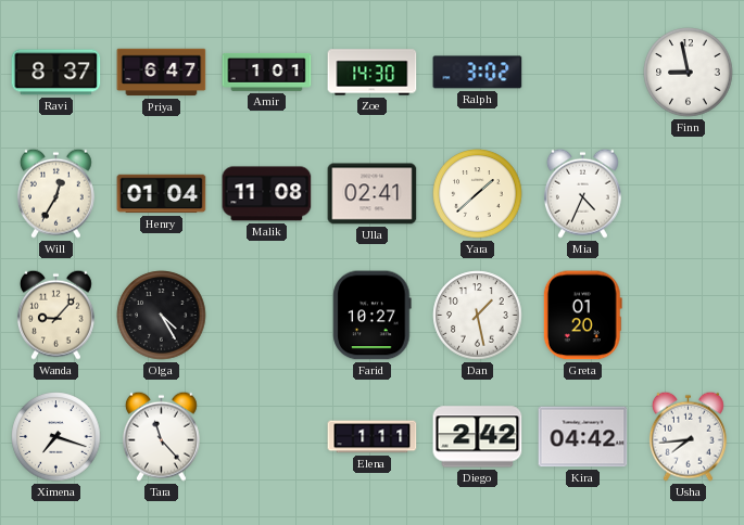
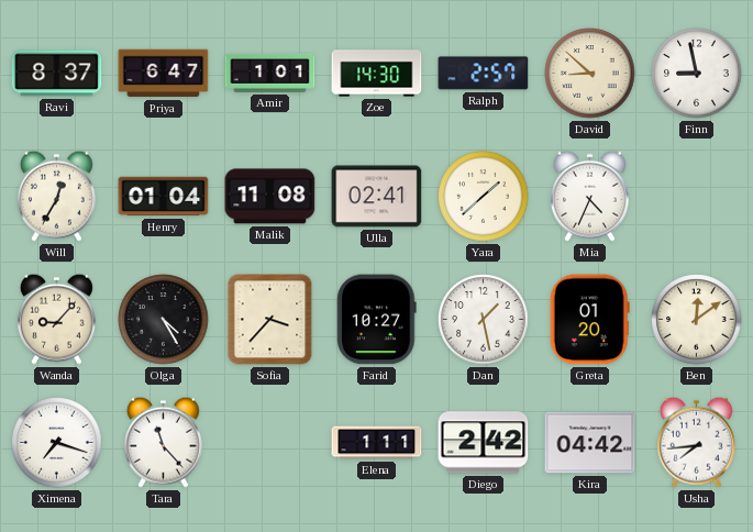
Ralph: 3:02 -> 2:57 (484, 74)
David: none -> 8:52 (590, 74)
Sofia: none -> 3:37 (270, 320)
Ben: none -> 12:09 (697, 320)
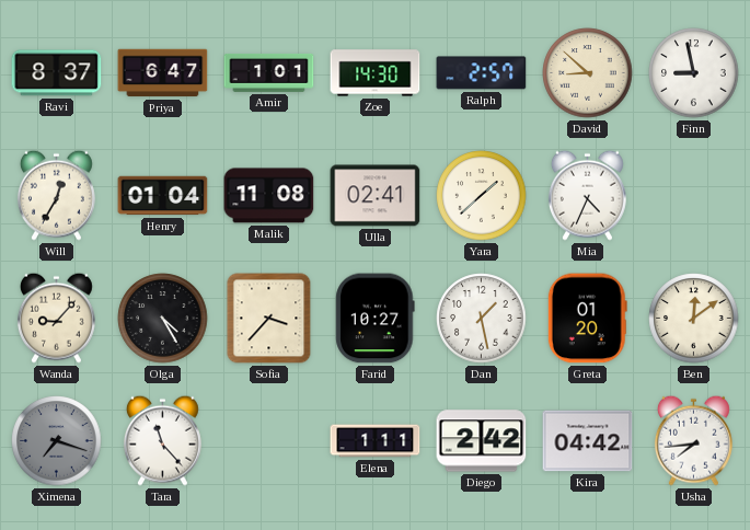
Ximena dial: white -> grey (57, 441)
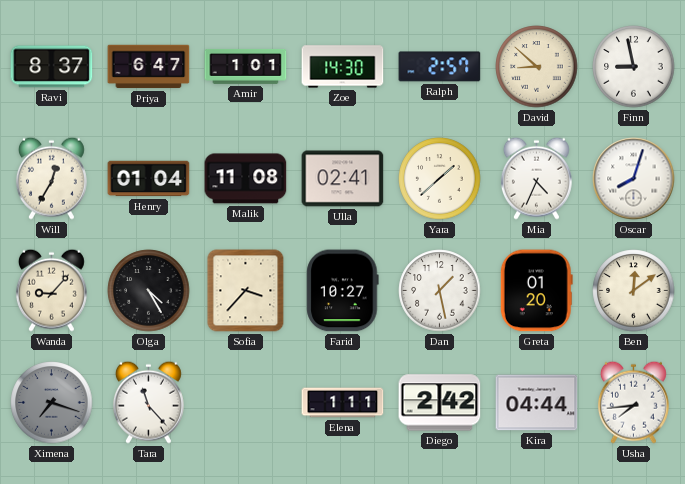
Oscar: none -> 8:03 (634, 179)
Kira: 04:42 -> 04:44 (537, 403)
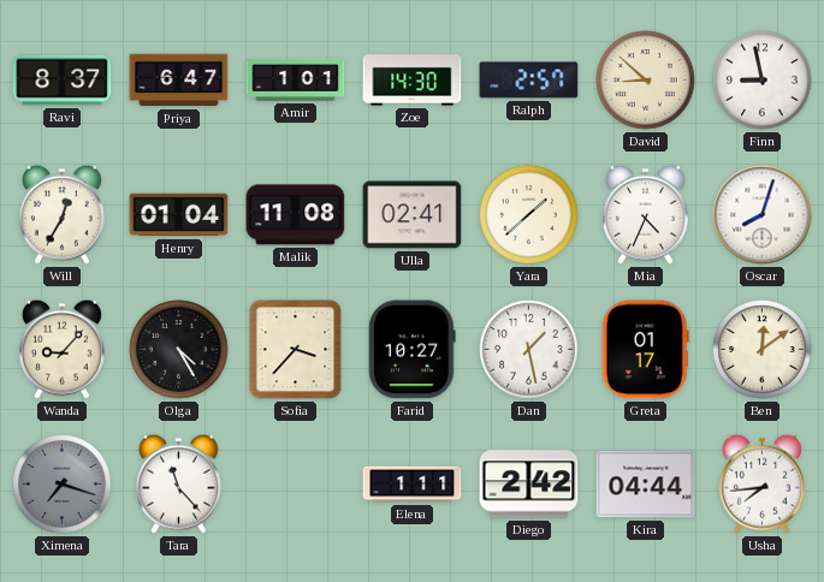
Greta: 01:20 -> 01:17 (645, 350)
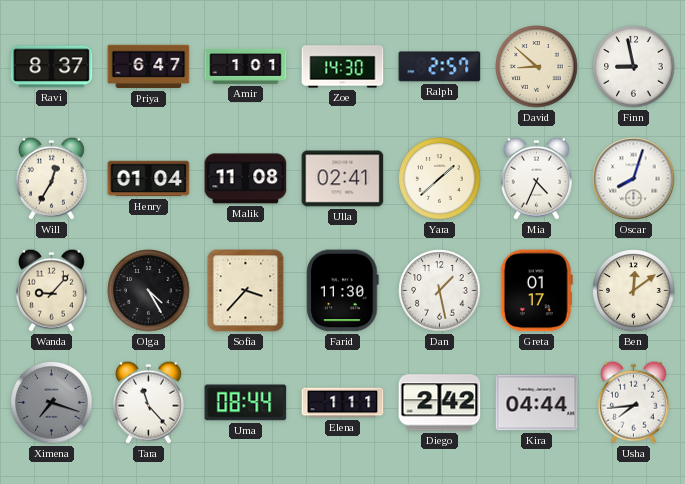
Farid: 10:27 -> 11:30 (343, 291)
Uma: none -> 08:44 (246, 403)
